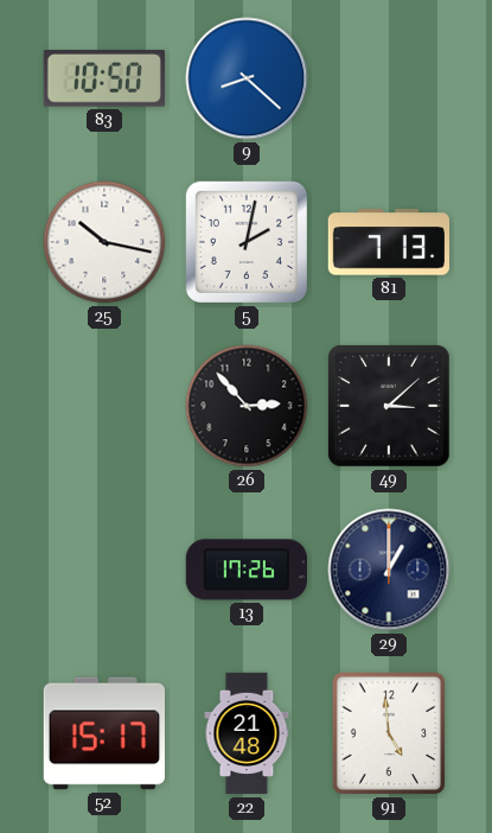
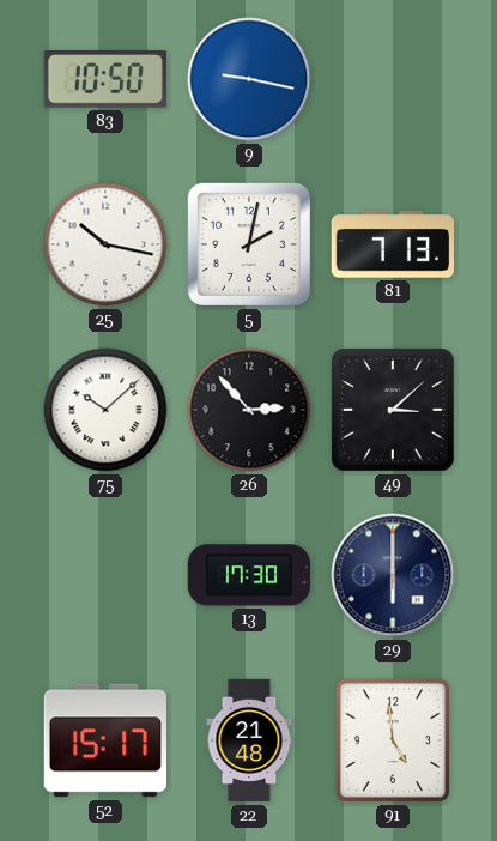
9: 8:22 -> 9:17 (249, 79)
75: none -> 10:08 (105, 410)
13: 17:26 -> 17:30 (249, 575)
29: 1:00 -> 6:00 (393, 575)
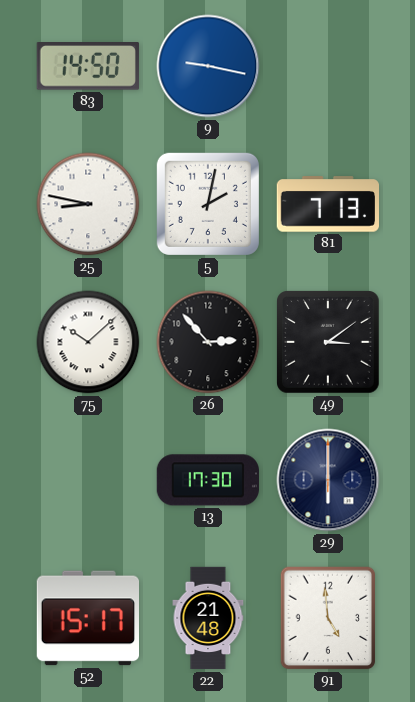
83: 10:50 -> 14:50 (88, 66)
25: 10:17 -> 8:47 (88, 204)
49: 3:08 -> 3:09 (328, 342)
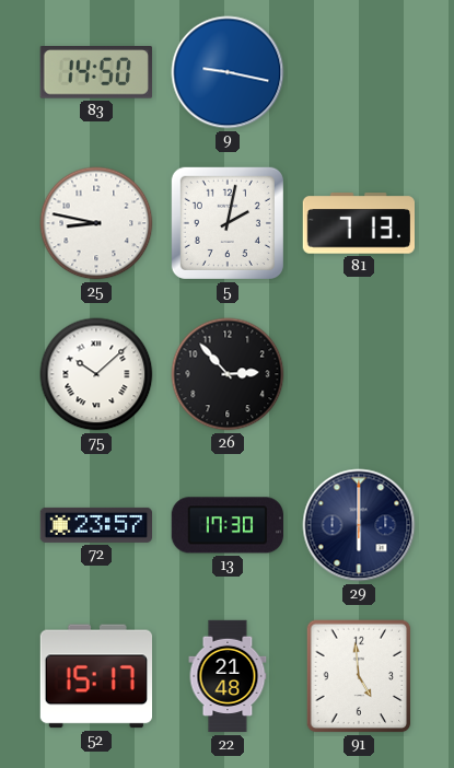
49: 3:09 -> none (328, 342)
72: none -> 23:57 (95, 525)
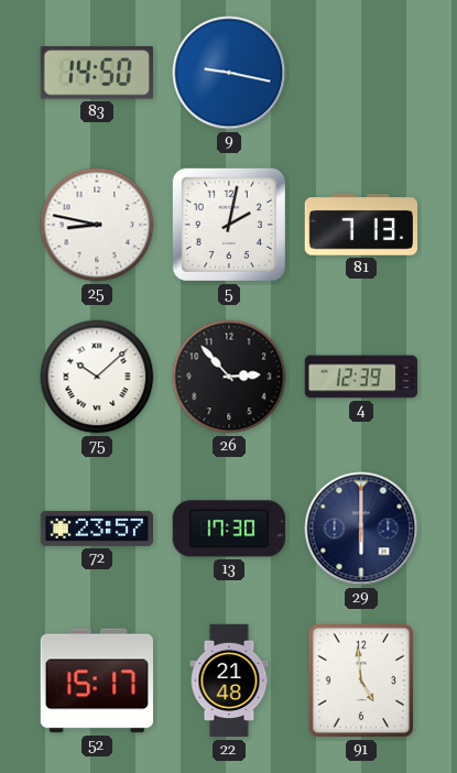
4: none -> 12:39 (361, 377)
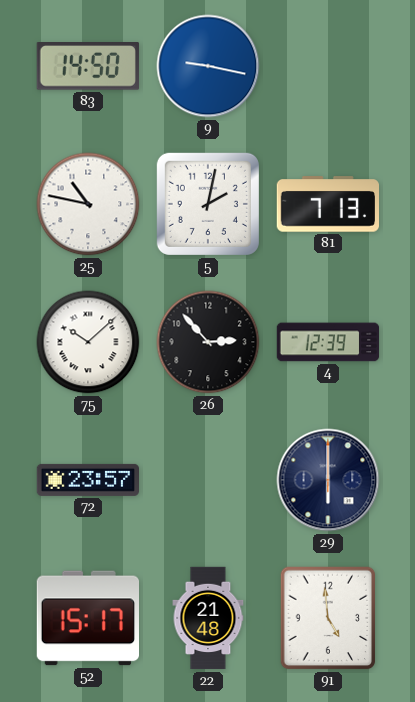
25: 8:47 -> 10:47 (88, 204)
13: 17:30 -> none (229, 529)
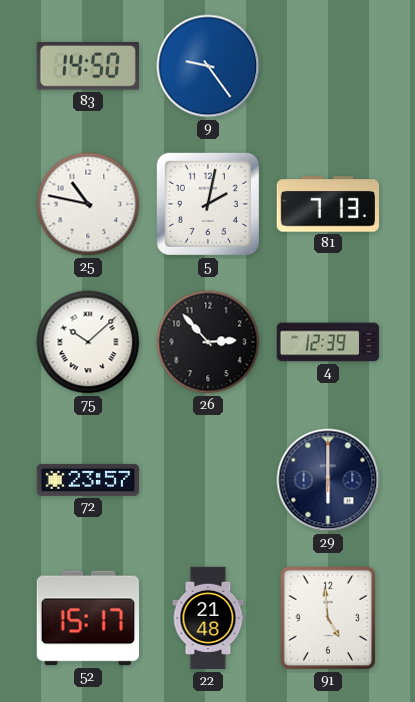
9: 9:17 -> 9:24 (208, 66)
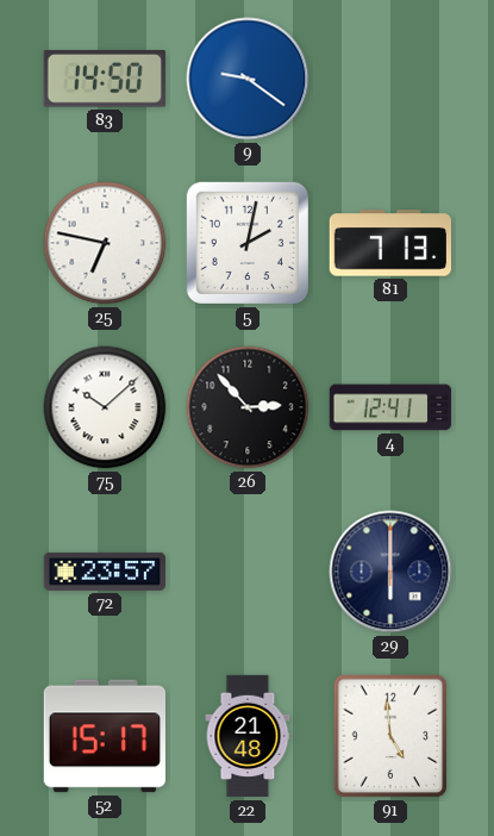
9: 9:24 -> 9:21 (248, 79)
25: 10:47 -> 6:47 (105, 243)
4: 12:39 -> 12:41 (390, 407)
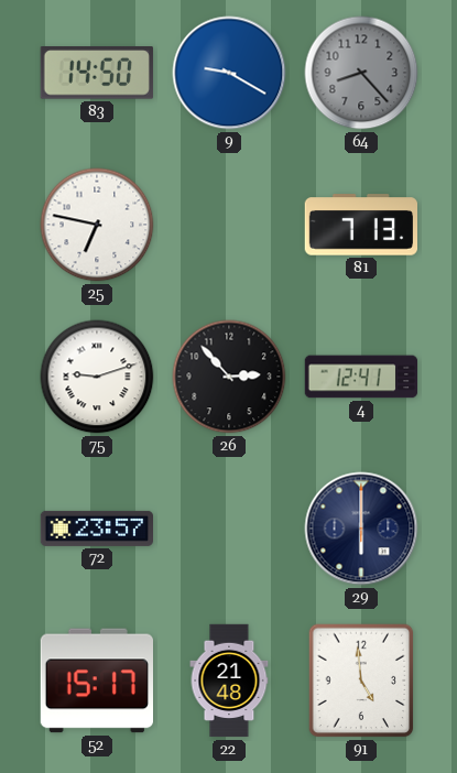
9: 9:21 -> 9:20 (229, 73)
64: none -> 8:23 (361, 73)
5: 2:02 -> none (248, 243)
75: 10:08 -> 9:12 (97, 377)
